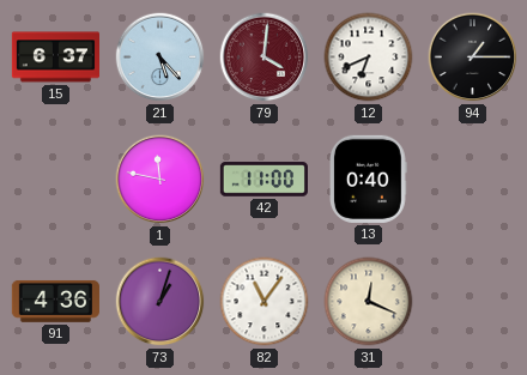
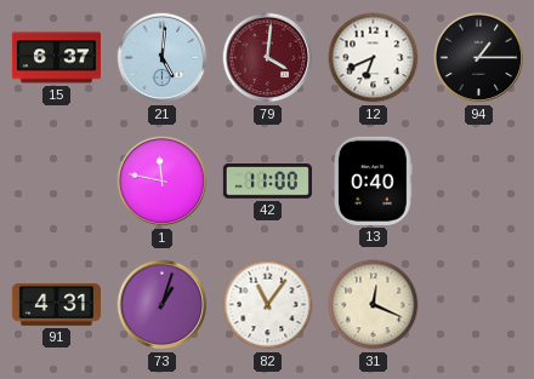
21: 5:23 -> 5:01 (163, 58)
91: 4:36 -> 4:31 (56, 304)
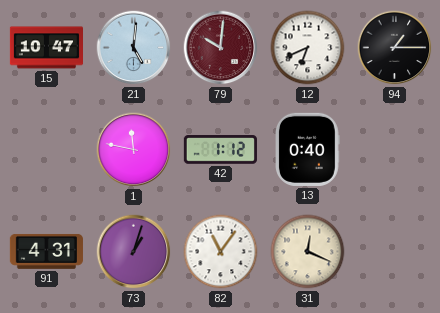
15: 6:37 -> 10:47 (46, 48)
79: 4:01 -> 10:01 (221, 48)
42: 11:00 -> 1:12 (220, 150)
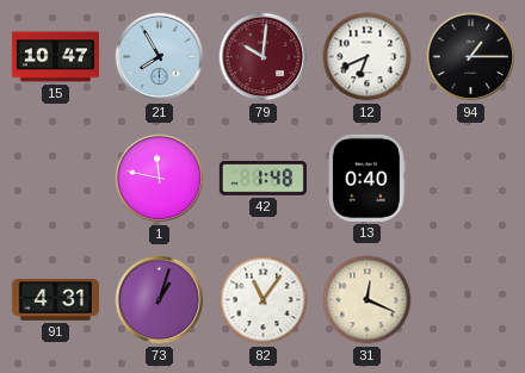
21: 5:01 -> 7:55 (160, 57)
42: 1:12 -> 1:48 (262, 179)
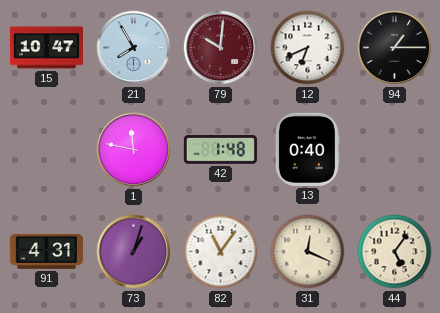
44: none -> 5:06 (395, 252)
